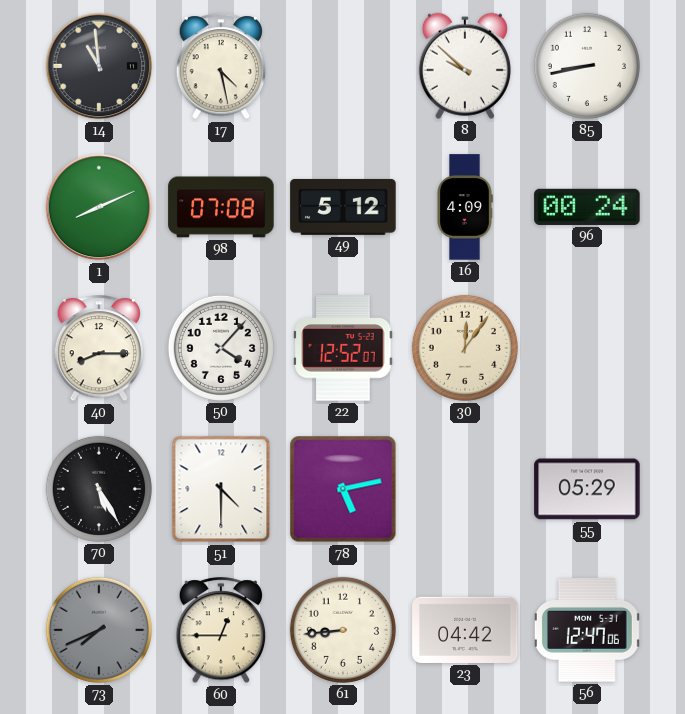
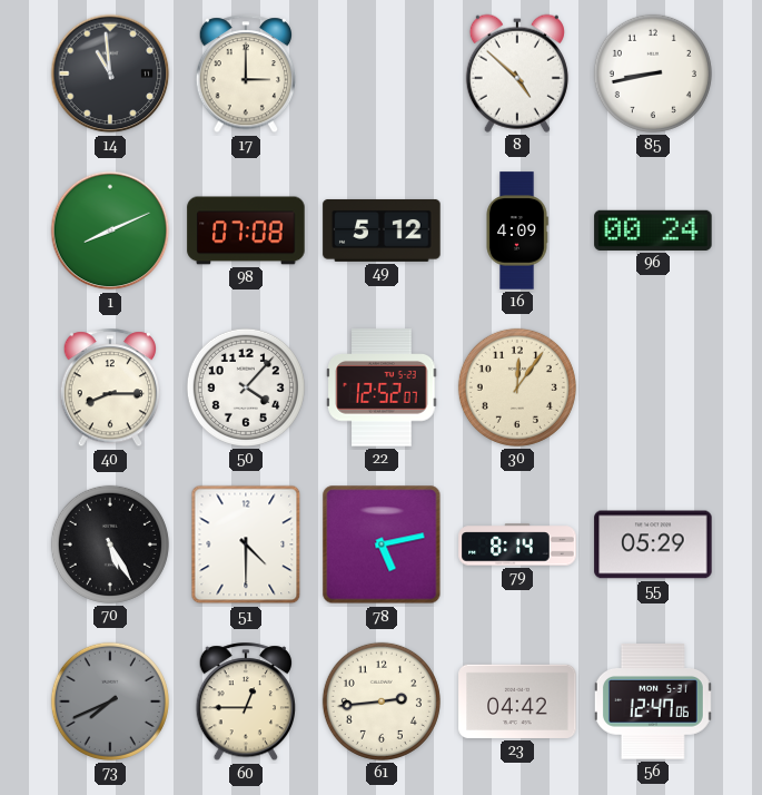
17: 4:28 -> 3:00 (246, 75)
8: 9:52 -> 4:52 (517, 73)
79: none -> 8:14 (517, 544)
61: 8:44 -> 2:44 (382, 701)
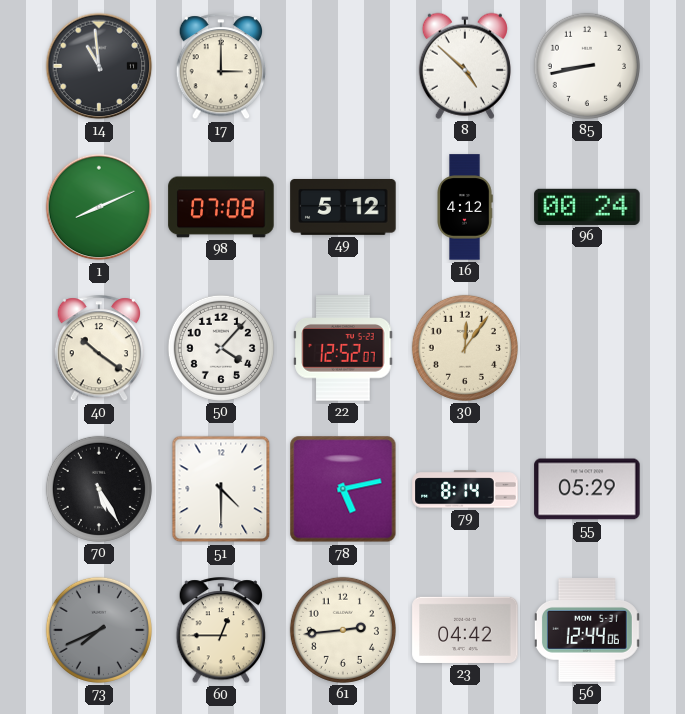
16: 4:09 -> 4:12 (465, 207)
40: 8:15 -> 10:21 (99, 349)
56: 12:47 -> 12:44 (587, 630)
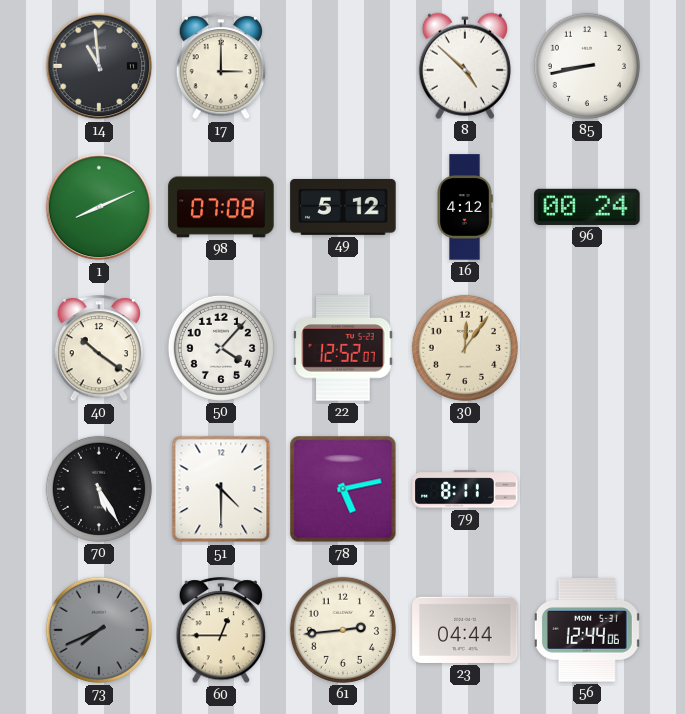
79: 8:14 -> 8:11 (465, 489)
55: 05:29 -> none (587, 489)
23: 04:42 -> 04:44 (465, 630)
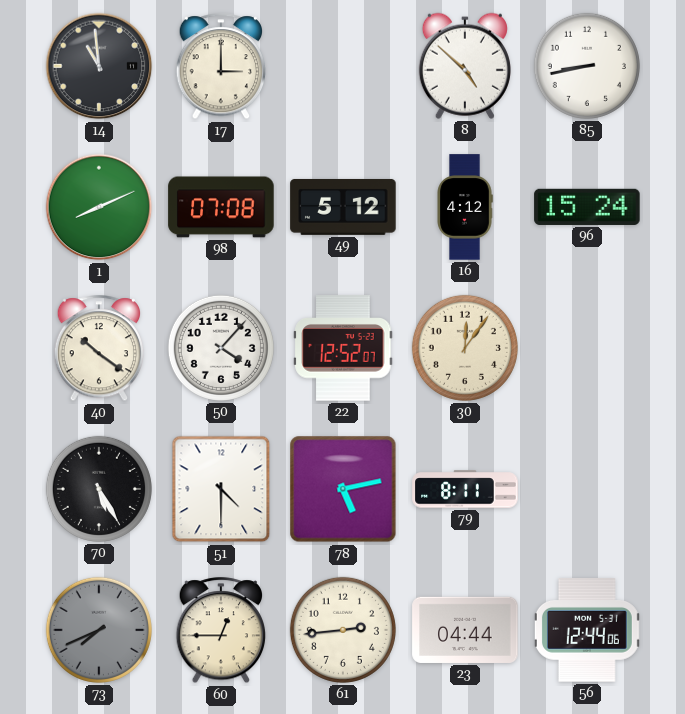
96: 00:24 -> 15:24 (587, 207)
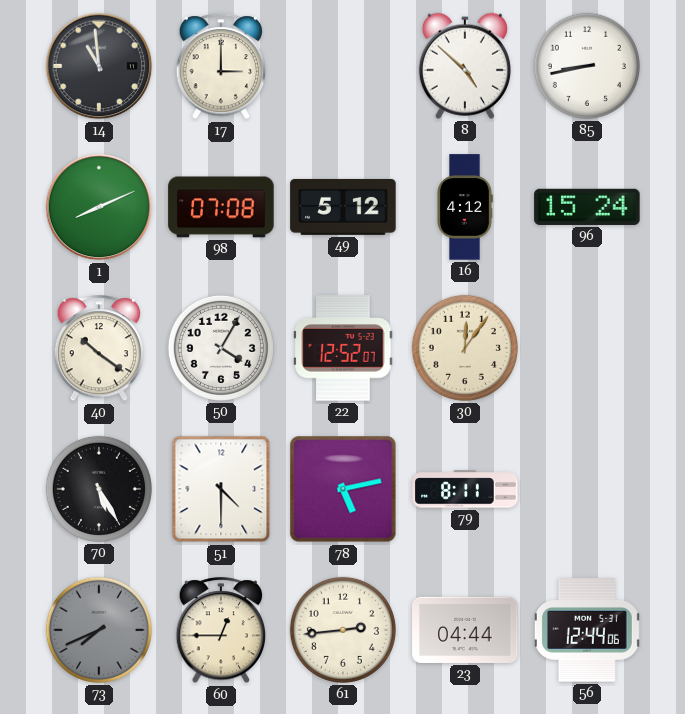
50: 4:07 -> 4:05 (221, 348)
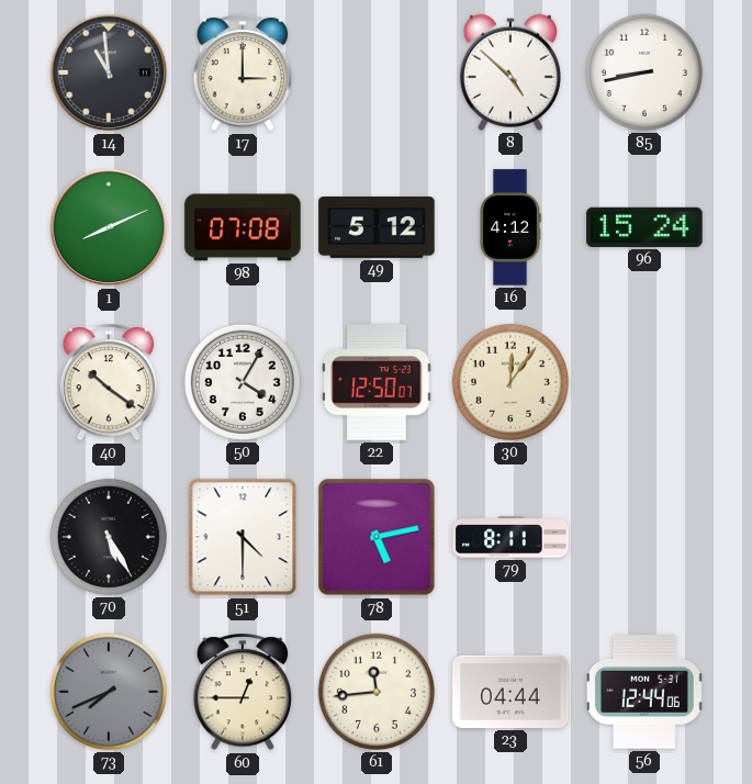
22: 12:52 -> 12:50 (377, 382)
61: 2:44 -> 11:44 (377, 692)
